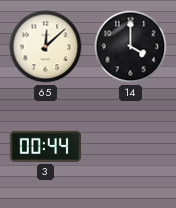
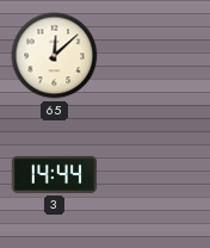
14: 4:00 -> none (131, 47)
3: 00:44 -> 14:44 (55, 174)
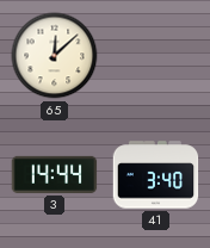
41: none -> 3:40 (156, 175)
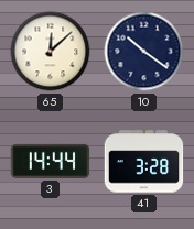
10: none -> 10:21 (144, 52)
41: 3:40 -> 3:28 (144, 162)
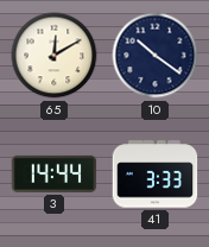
65: 12:08 -> 12:10 (55, 56)
41: 3:28 -> 3:33 (156, 175)
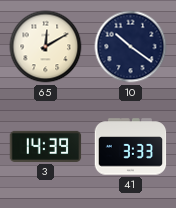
3: 14:44 -> 14:39 (46, 146)
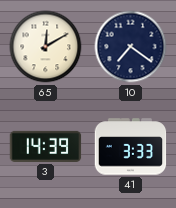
10: 10:21 -> 7:21 (131, 47)
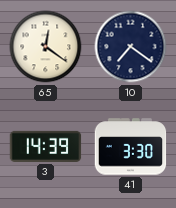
65: 12:10 -> 12:21 (46, 47)
41: 3:33 -> 3:30 (131, 147)
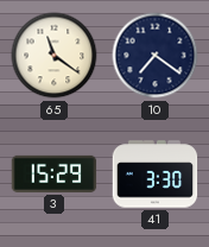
65: 12:21 -> 11:21 (55, 56)
3: 14:39 -> 15:29 (55, 173)
